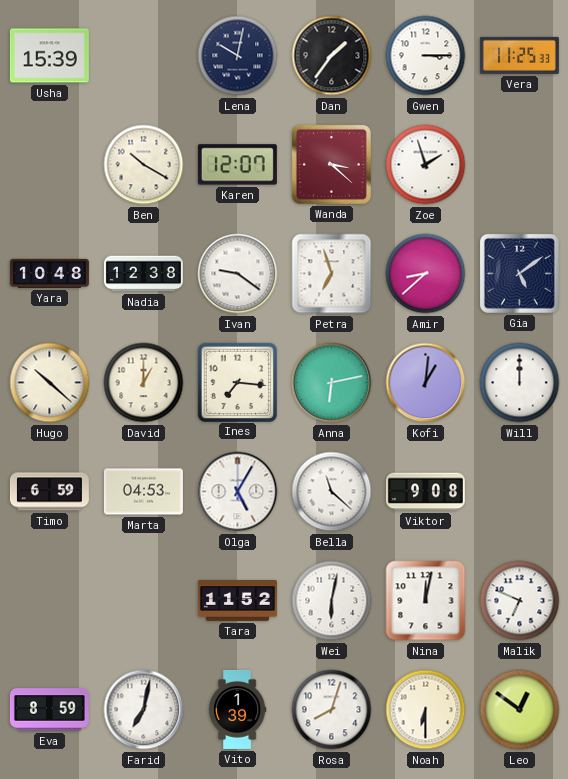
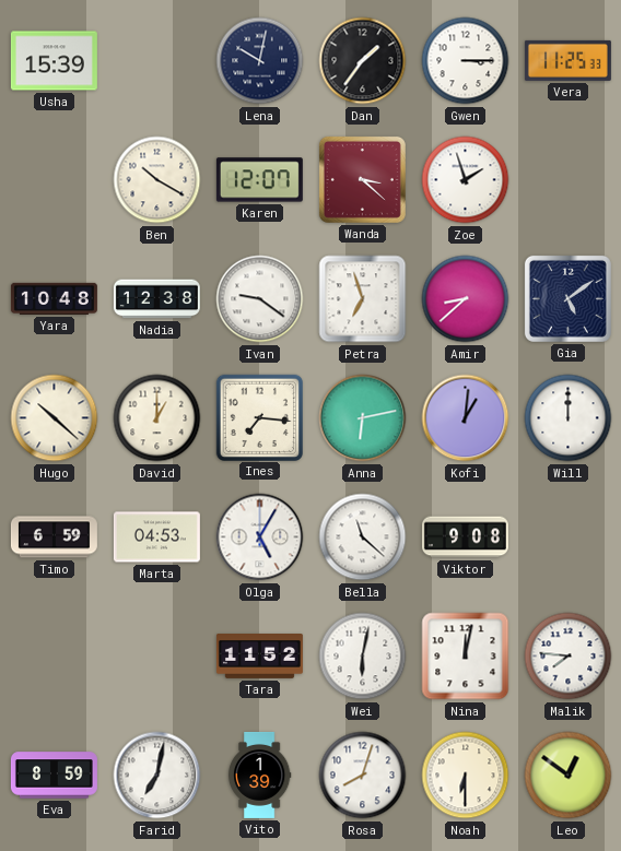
Malik: 6:49 -> 7:46 (569, 657)
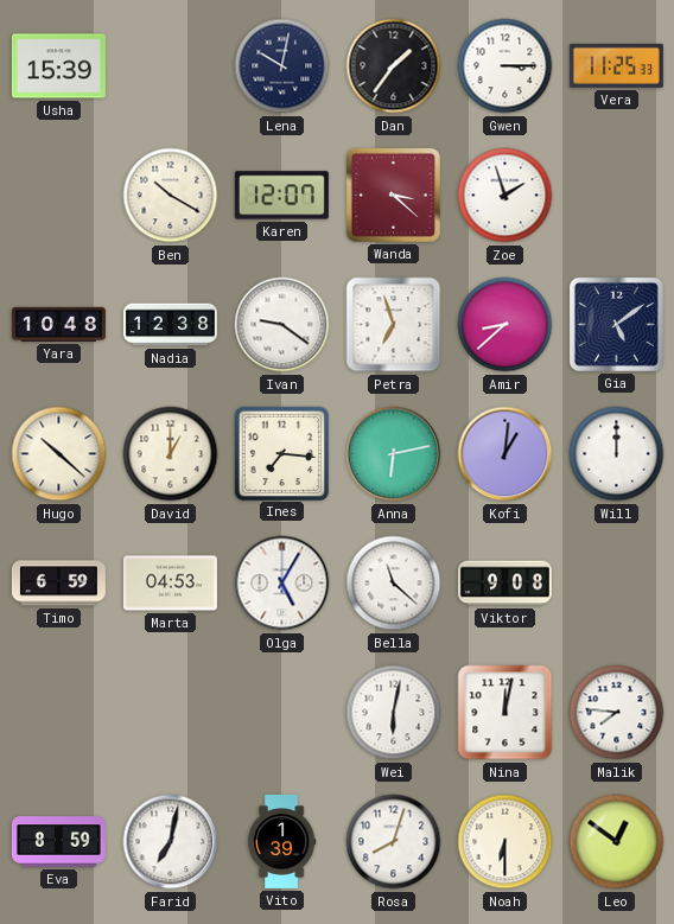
Tara: 11:52 -> none (259, 657)
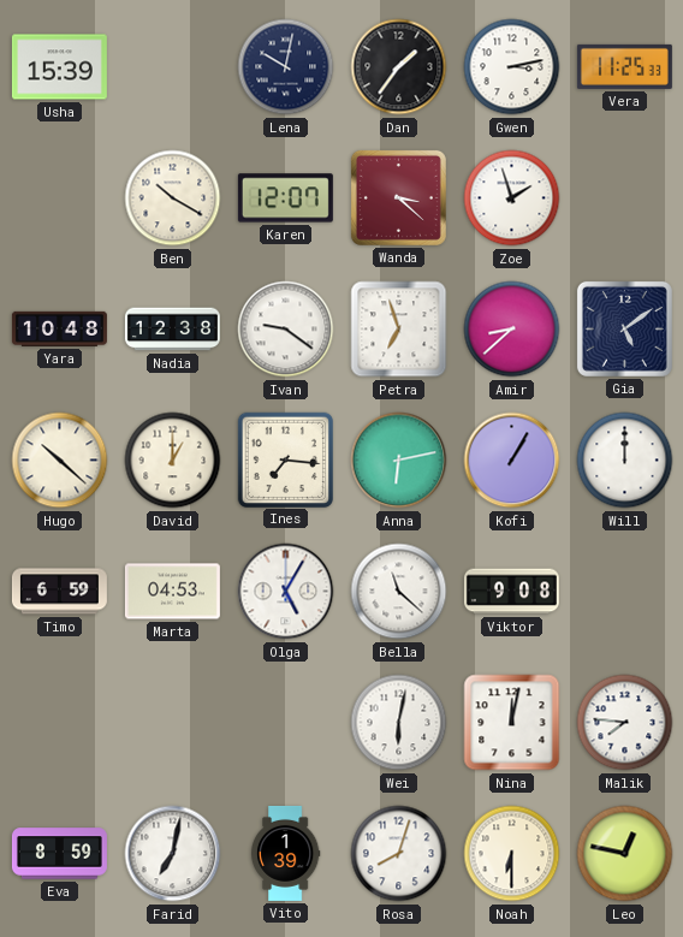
Gwen: 3:15 -> 3:13 (512, 67)
Kofi: 1:01 -> 1:05 (512, 461)
Leo: 12:51 -> 12:47 (625, 854)
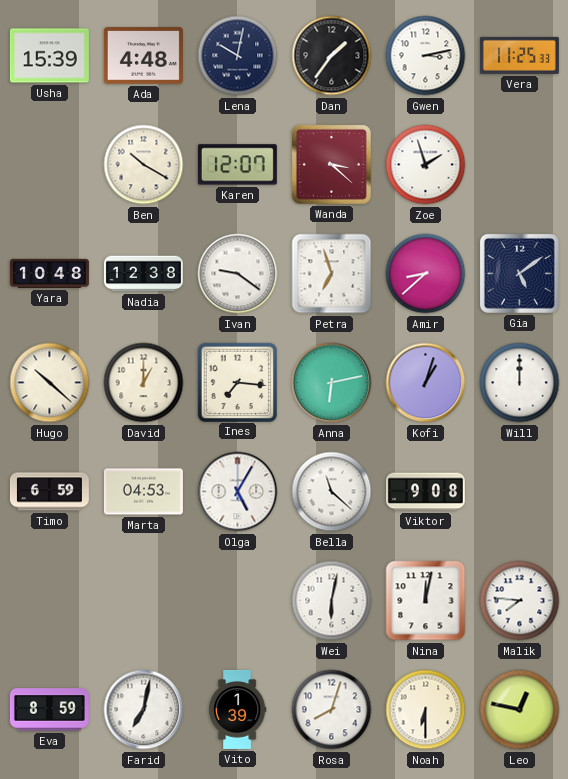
Ada: none -> 4:48 (143, 56)
Kofi: 1:05 -> 1:03 (426, 383)
